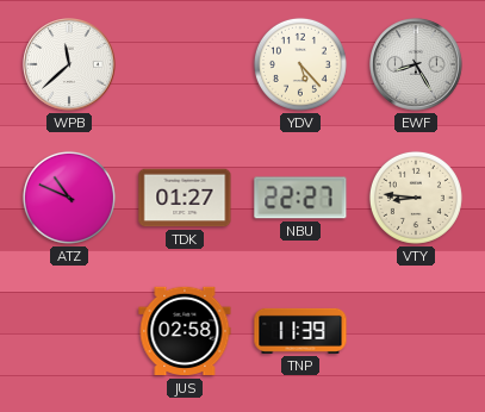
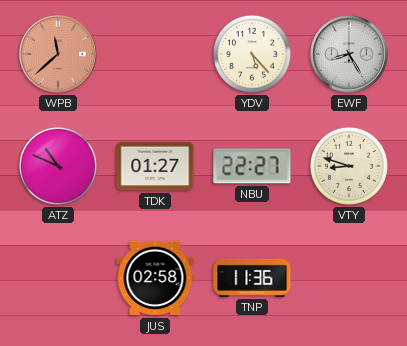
WPB dial: white -> salmon (58, 54)
VTY: 8:46 -> 8:48 (349, 166)
TNP: 11:39 -> 11:36 (252, 278)
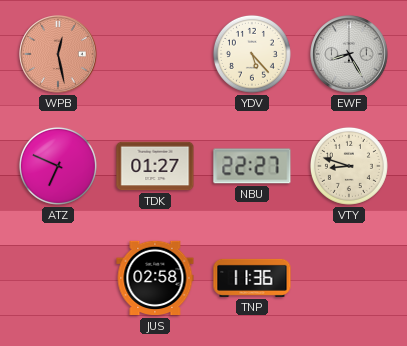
WPB: 11:38 -> 12:28 (58, 54)
ATZ: 10:49 -> 6:49 (58, 166)
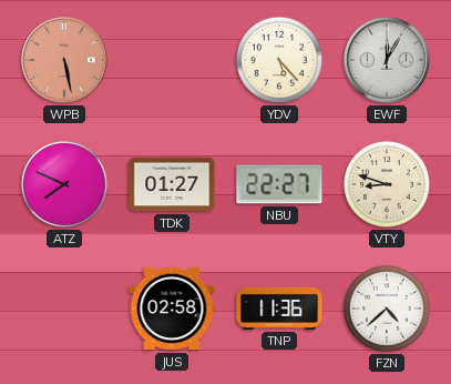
WPB: 12:28 -> 5:28 (64, 60)
EWF: 8:25 -> 12:05 (387, 60)
ATZ: 6:49 -> 7:49 (64, 184)
FZN: none -> 4:38 (387, 309)
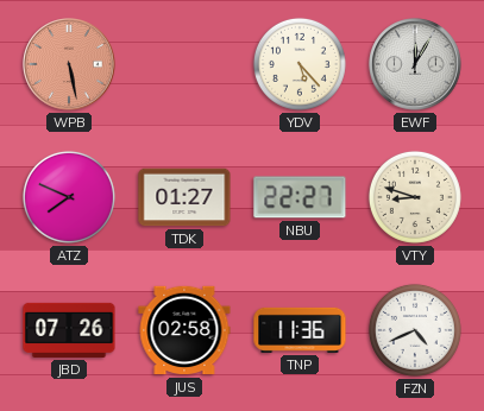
JBD: none -> 07:26 (69, 330)
FZN: 4:38 -> 4:41 (415, 330)
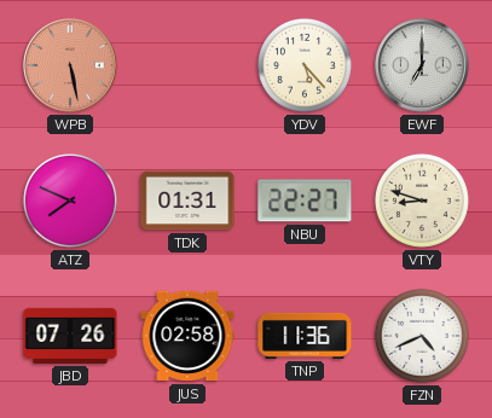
EWF: 12:05 -> 7:00 (422, 65)
TDK: 01:27 -> 01:31 (187, 201)
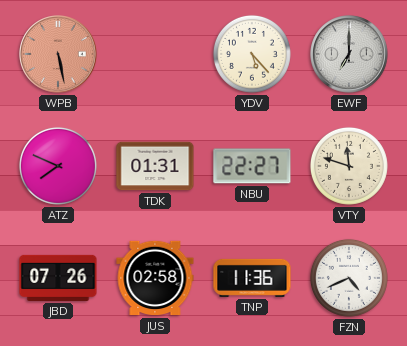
VTY: 8:48 -> 11:48 (349, 166)
